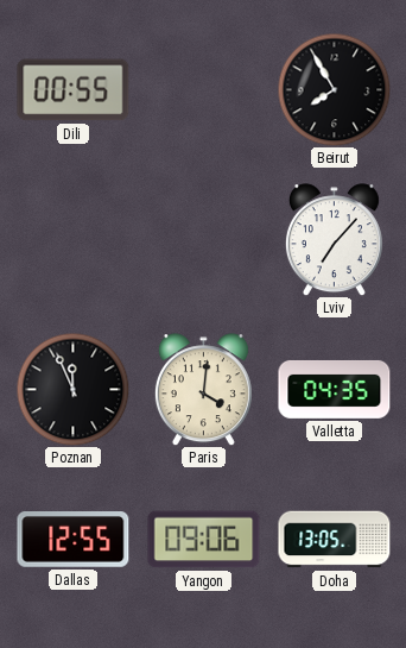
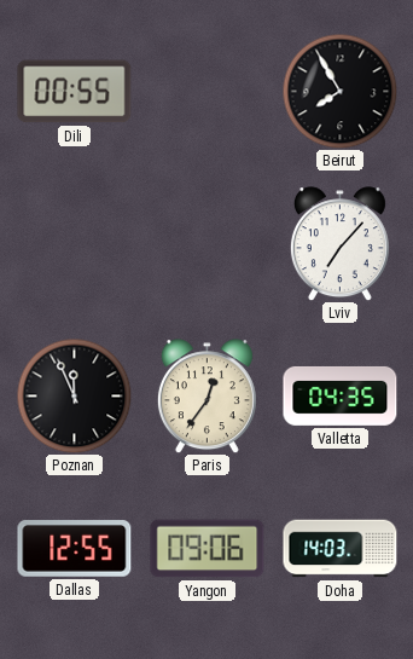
Paris: 4:01 -> 12:36 (206, 397)
Doha: 13:05 -> 14:03 (341, 549)
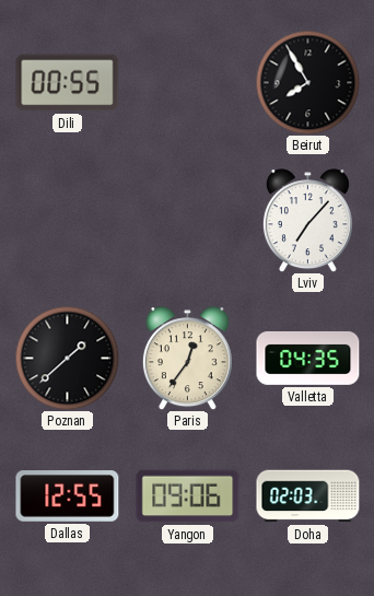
Poznan: 11:56 -> 1:38 (67, 358)
Doha: 14:03 -> 02:03 (308, 496)
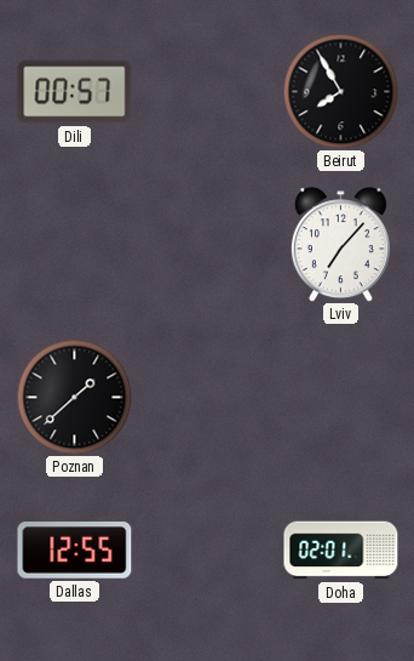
Dili: 00:55 -> 00:57 (75, 92)
Paris: 12:36 -> none (187, 359)
Valletta: 04:35 -> none (308, 358)
Yangon: 09:06 -> none (188, 496)
Doha: 02:03 -> 02:01 (341, 551)
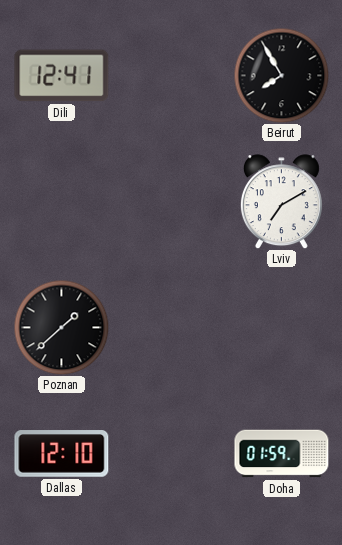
Dili: 00:57 -> 12:41 (62, 76)
Lviv: 7:07 -> 7:10 (281, 202)
Dallas: 12:55 -> 12:10 (62, 454)
Doha: 02:01 -> 01:59 (282, 454)
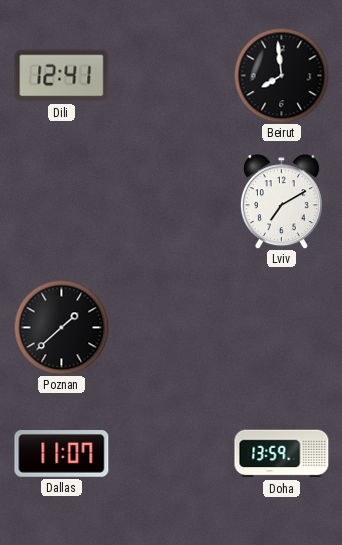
Beirut: 7:55 -> 7:59 (281, 75)
Dallas: 12:10 -> 11:07 (62, 454)
Doha: 01:59 -> 13:59 (282, 454)
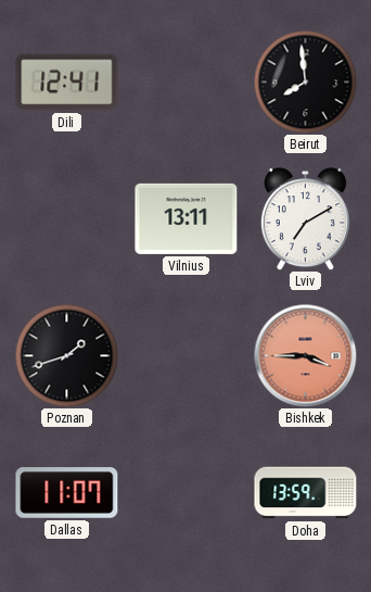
Vilnius: none -> 13:11 (187, 218)
Poznan: 1:38 -> 1:42 (66, 355)
Bishkek: none -> 3:45 (305, 355)
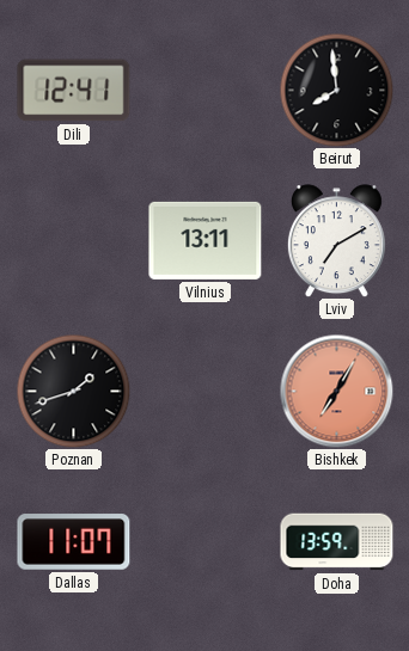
Bishkek: 3:45 -> 7:05 (336, 391)
